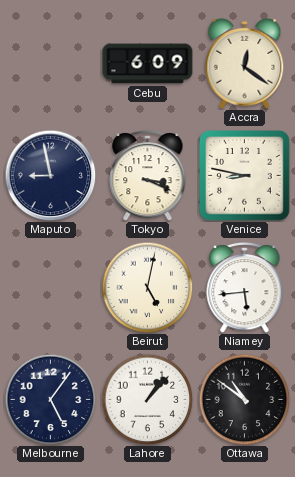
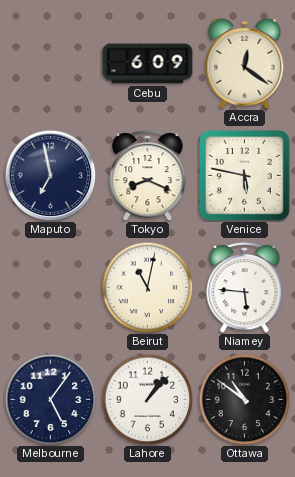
Maputo: 8:58 -> 6:58 (50, 175)
Tokyo: 3:19 -> 8:19 (148, 175)
Venice: 8:47 -> 5:47 (245, 176)
Beirut: 5:02 -> 11:02 (147, 287)
Niamey: 5:44 -> 5:46 (245, 287)
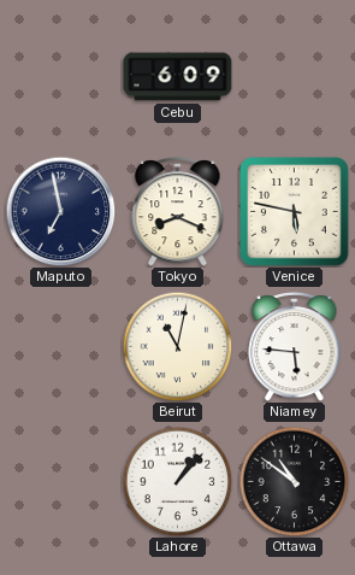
Accra: 12:21 -> none (245, 63)
Melbourne: 5:06 -> none (50, 399)
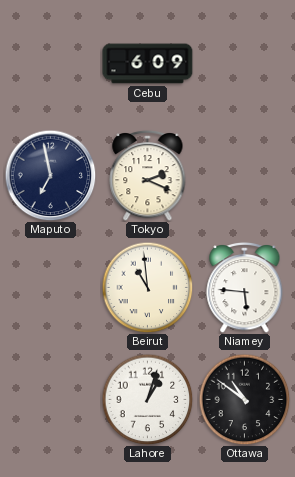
Tokyo: 8:19 -> 2:19 (148, 175)
Venice: 5:47 -> none (295, 212)
Beirut: 11:02 -> 10:59 (147, 287)
Lahore: 1:07 -> 1:03 (147, 399)
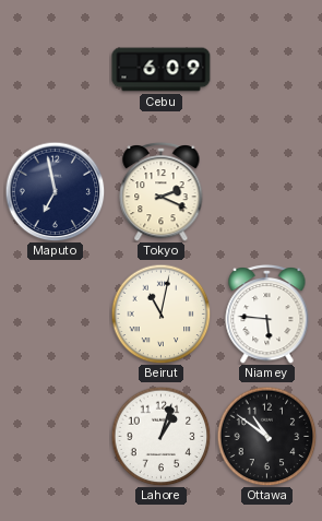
Beirut: 10:59 -> 11:02 (160, 313)
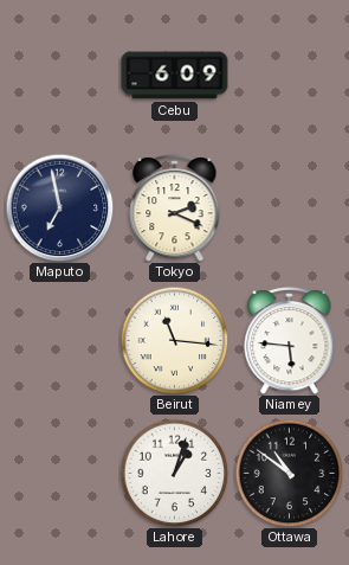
Beirut: 11:02 -> 11:16 (174, 340)
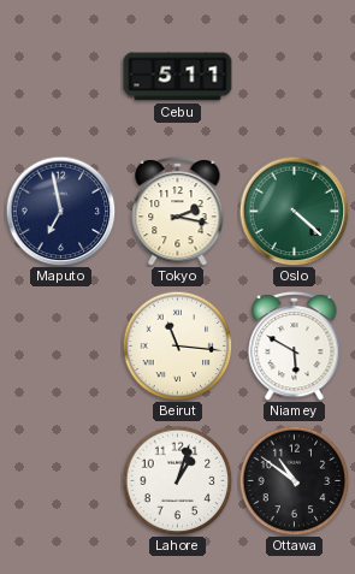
Cebu: 6:09 -> 5:11 (178, 77)
Tokyo: 2:19 -> 2:17 (178, 211)
Oslo: none -> 4:22 (294, 211)
Niamey: 5:46 -> 5:50 (295, 345)
